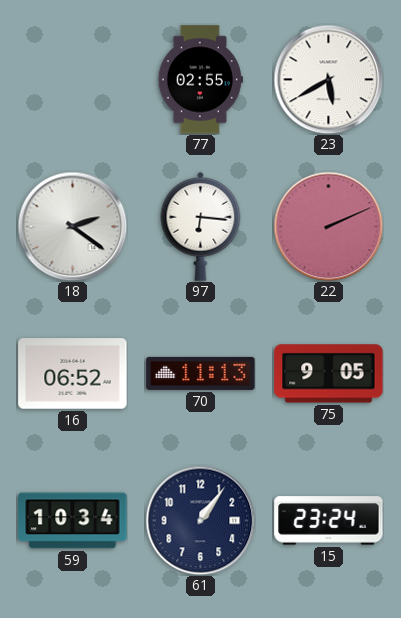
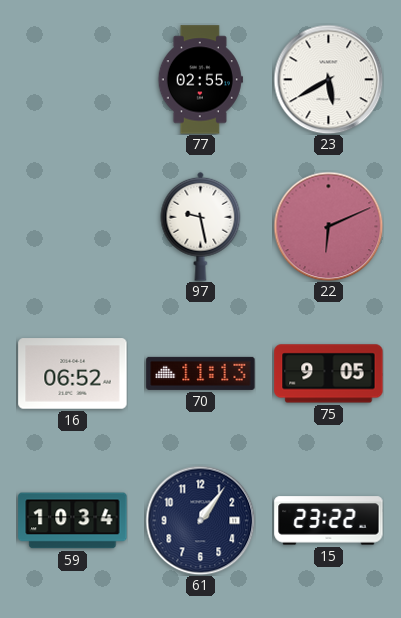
18: 2:21 -> none (72, 226)
97: 6:16 -> 9:28 (201, 226)
22: 2:11 -> 6:11 (328, 226)
15: 23:24 -> 23:22 (329, 521)
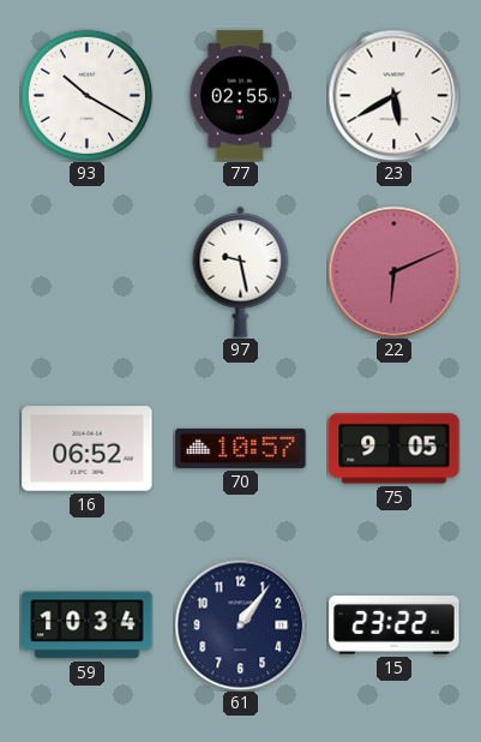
93: none -> 10:20 (86, 95)
70: 11:13 -> 10:57 (241, 448)
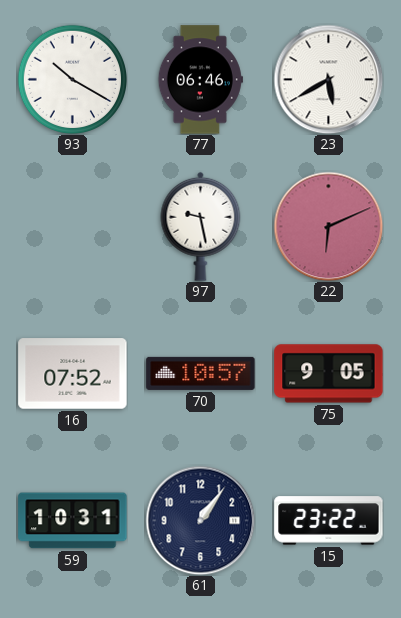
77: 02:55 -> 06:46 (200, 80)
16: 06:52 -> 07:52 (73, 374)
59: 10:34 -> 10:31 (73, 521)
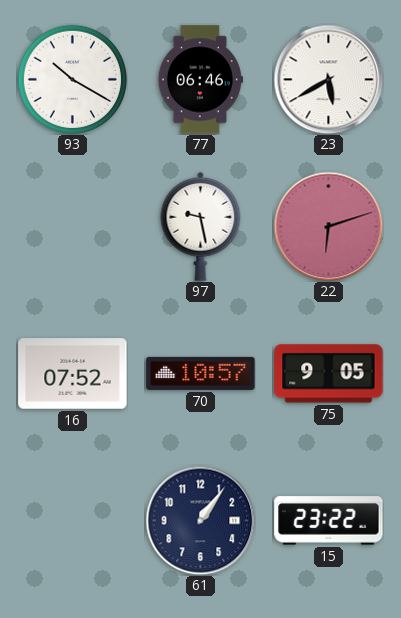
22: 6:11 -> 6:12 (328, 226)
59: 10:31 -> none (73, 521)
